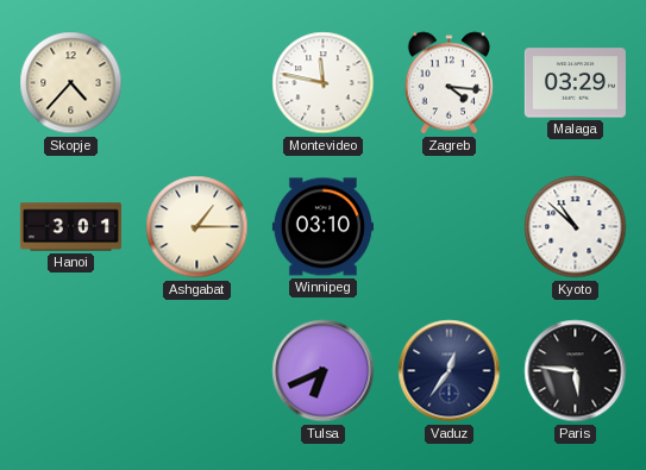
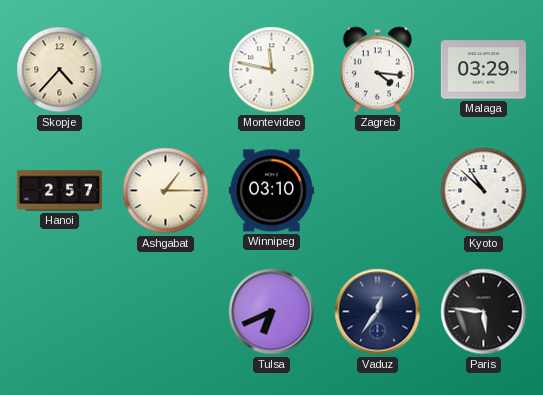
Hanoi: 3:01 -> 2:57 (59, 191)
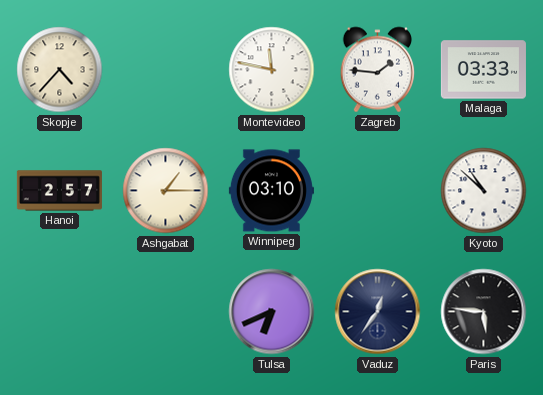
Zagreb: 4:16 -> 1:46 (378, 70)
Malaga: 03:29 -> 03:33 (483, 70)
